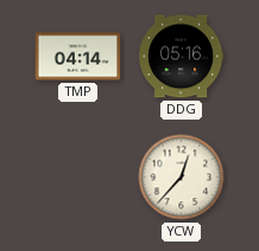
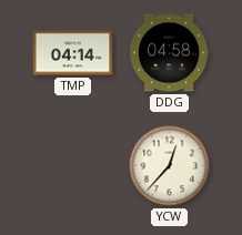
DDG: 05:16 -> 04:58 (169, 53)
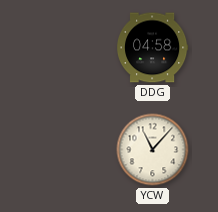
TMP: 04:14 -> none (73, 53)
YCW: 12:37 -> 11:07 (153, 150)
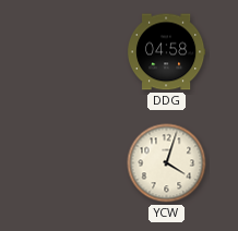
YCW: 11:07 -> 4:03 (167, 163)
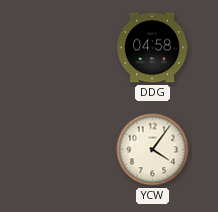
YCW: 4:03 -> 4:06 (153, 150)
